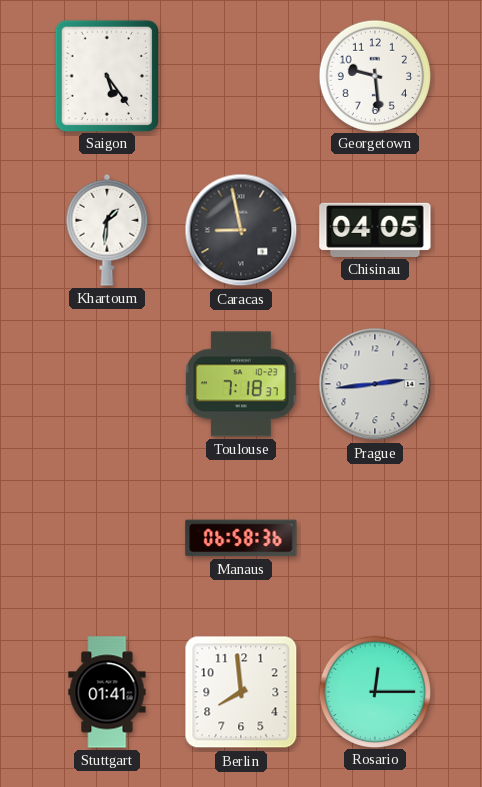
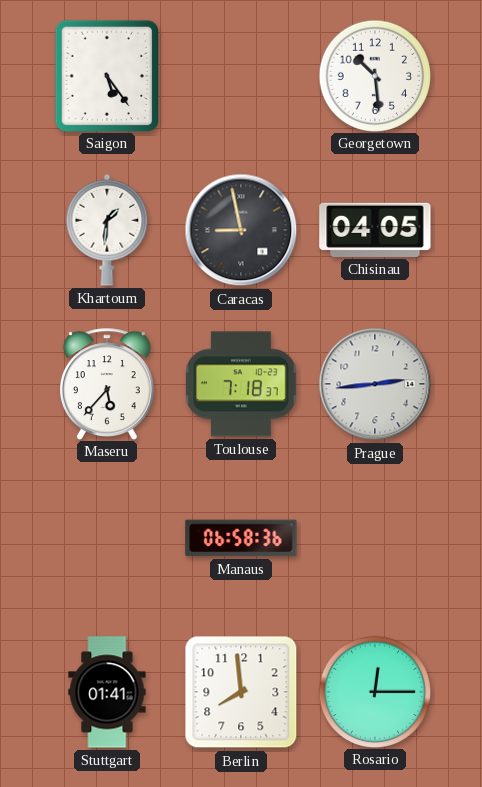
Georgetown: 9:29 -> 10:29 (374, 75)
Maseru: none -> 5:37 (107, 384)
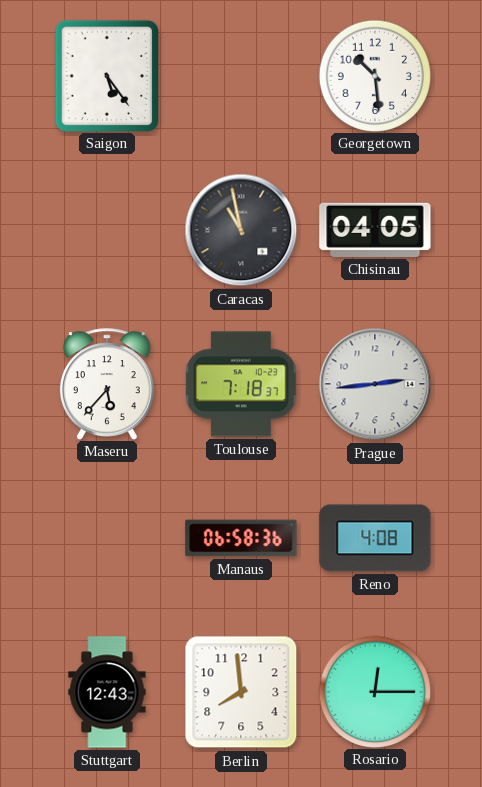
Khartoum: 1:31 -> none (107, 230)
Caracas: 8:58 -> 10:58 (241, 230)
Reno: none -> 4:08 (375, 538)
Stuttgart: 01:41 -> 12:43 (107, 692)
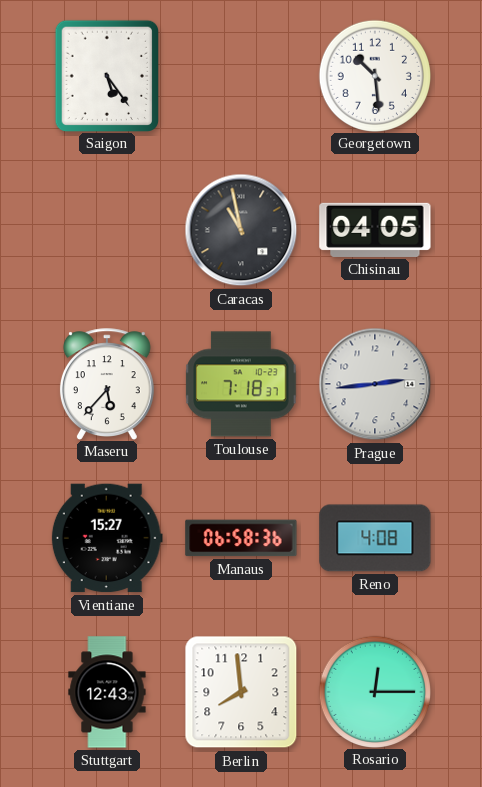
Vientiane: none -> 15:27 (107, 538)
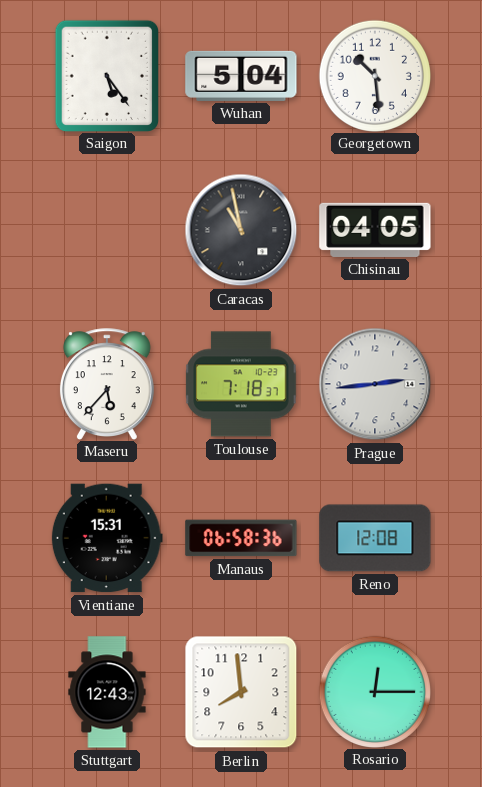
Wuhan: none -> 5:04 (241, 76)
Vientiane: 15:27 -> 15:31 (107, 538)
Reno: 4:08 -> 12:08 (375, 538)
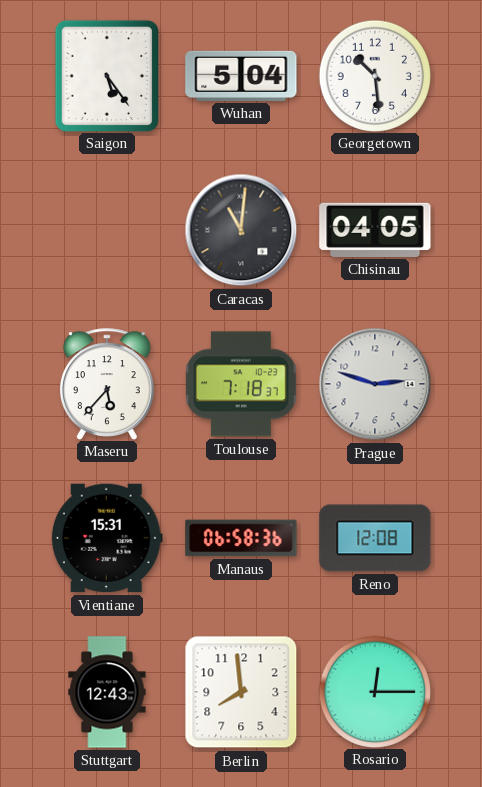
Caracas: 10:58 -> 11:01 (241, 230)
Prague: 2:44 -> 2:48 (375, 384)
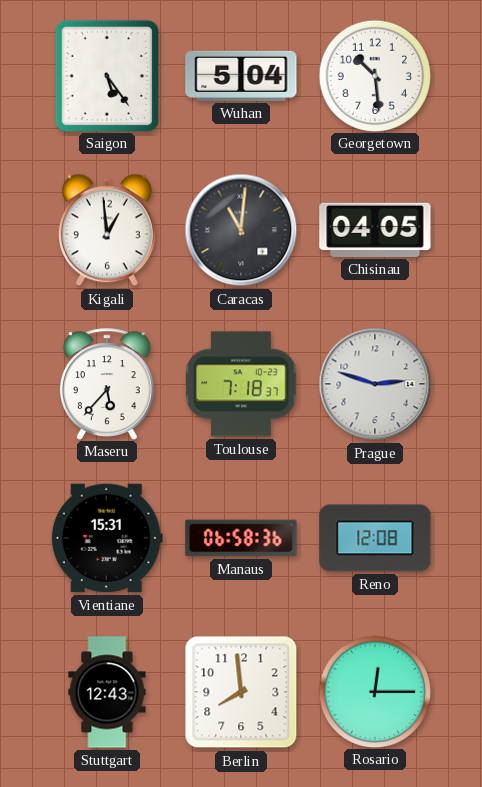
Kigali: none -> 12:59 (107, 230)
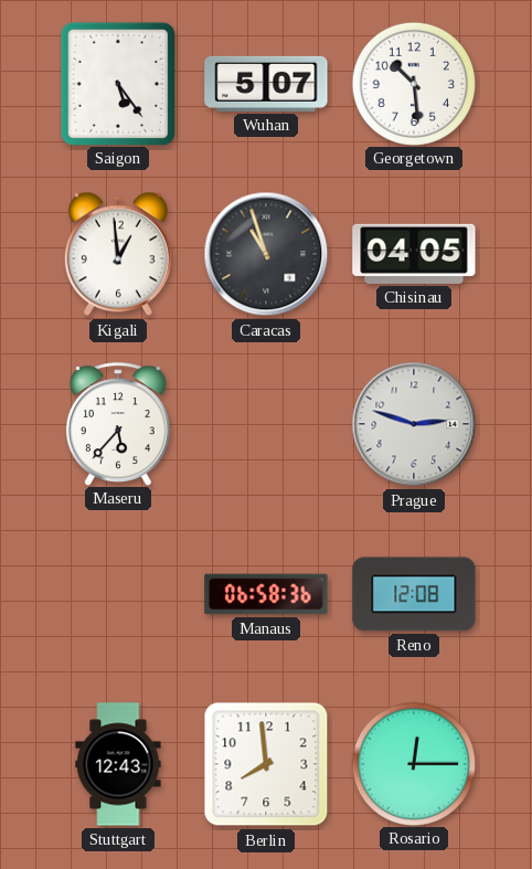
Wuhan: 5:04 -> 5:07 (266, 84)
Caracas: 11:01 -> 10:57 (266, 254)
Toulouse: 7:18 -> none (241, 384)
Vientiane: 15:31 -> none (107, 538)
